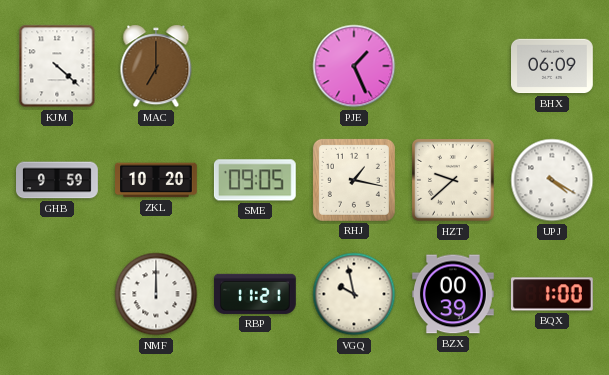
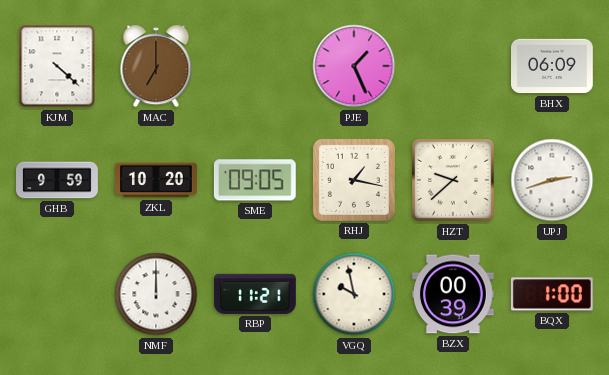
UPJ: 4:20 -> 2:42 (552, 180)
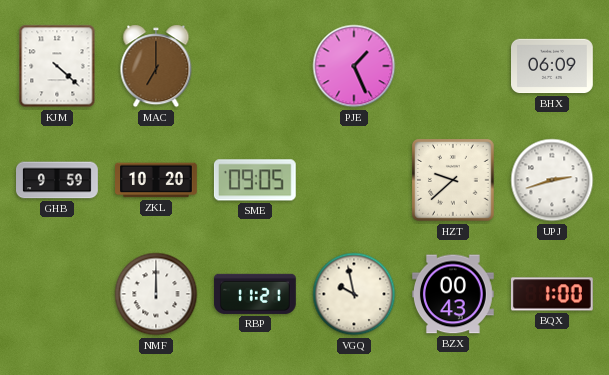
RHJ: 1:17 -> none (354, 180)
BZX: 00:39 -> 00:43 (454, 294)
